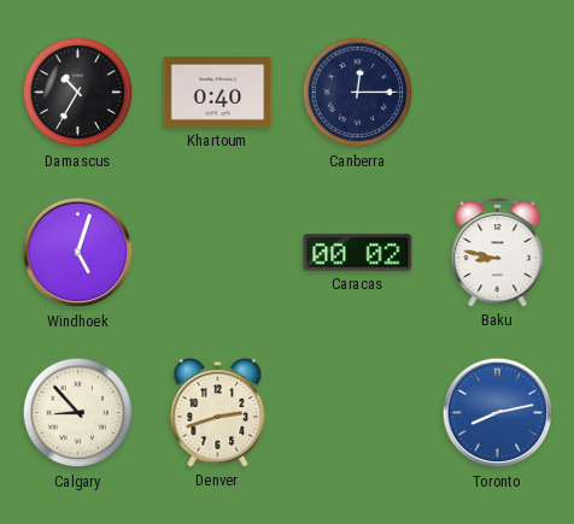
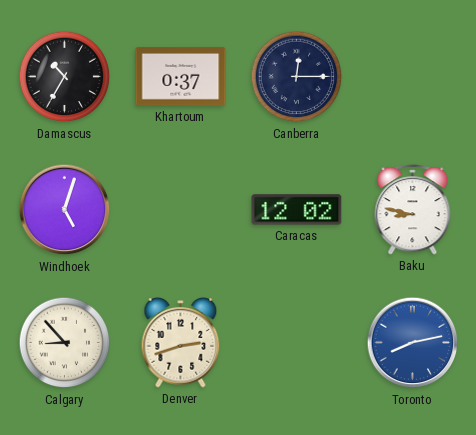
Khartoum: 0:40 -> 0:37 (181, 76)
Caracas: 00:02 -> 12:02 (297, 210)
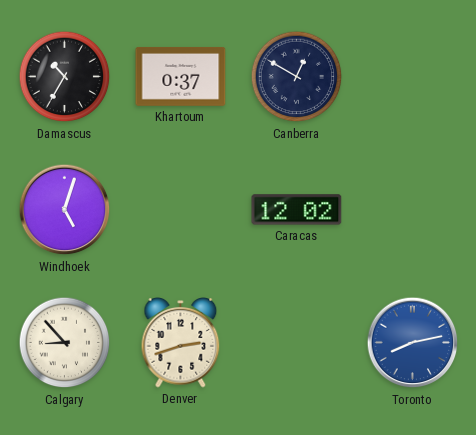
Canberra: 12:15 -> 12:50 (297, 77)
Baku: 8:47 -> none (413, 210)
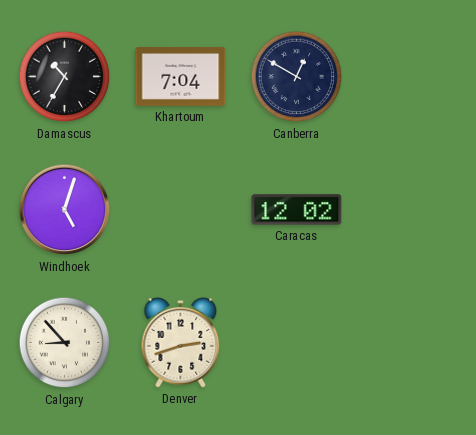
Khartoum: 0:37 -> 7:04 (181, 76)
Toronto: 8:13 -> none (413, 343)
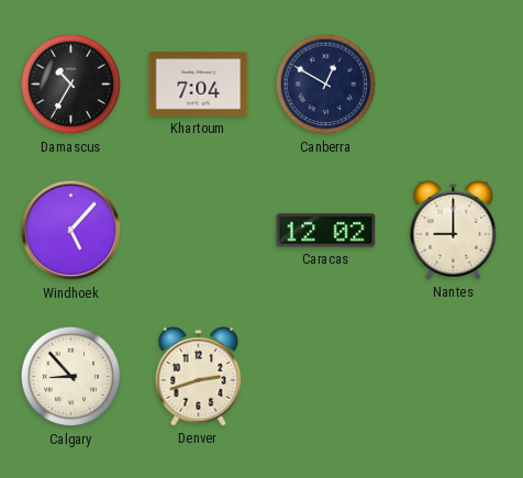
Windhoek: 5:03 -> 5:07 (71, 231)
Nantes: none -> 9:00 (454, 231)
